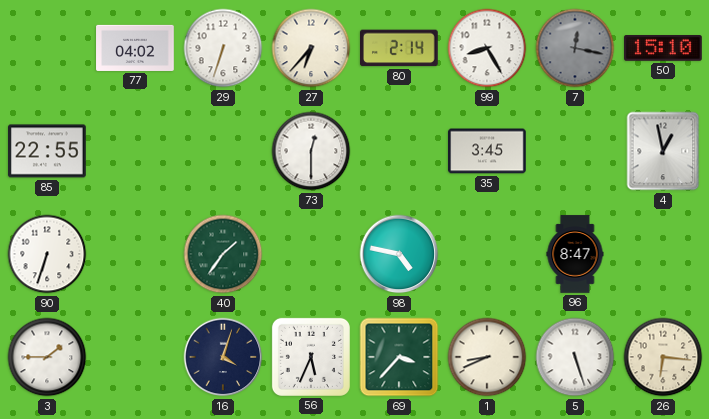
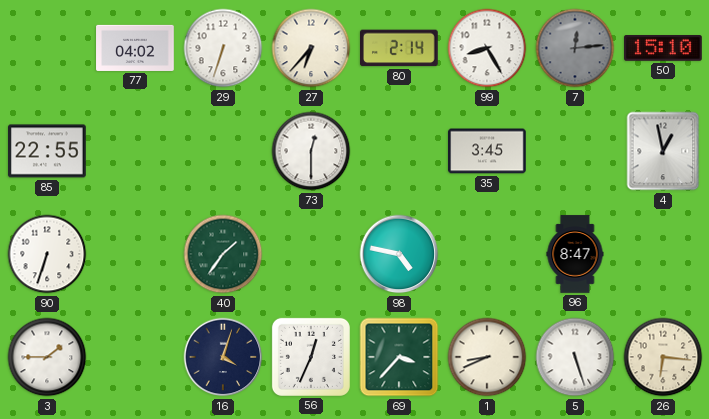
7: 12:17 -> 12:14 (575, 48)
56: 5:34 -> 12:34 (311, 357)
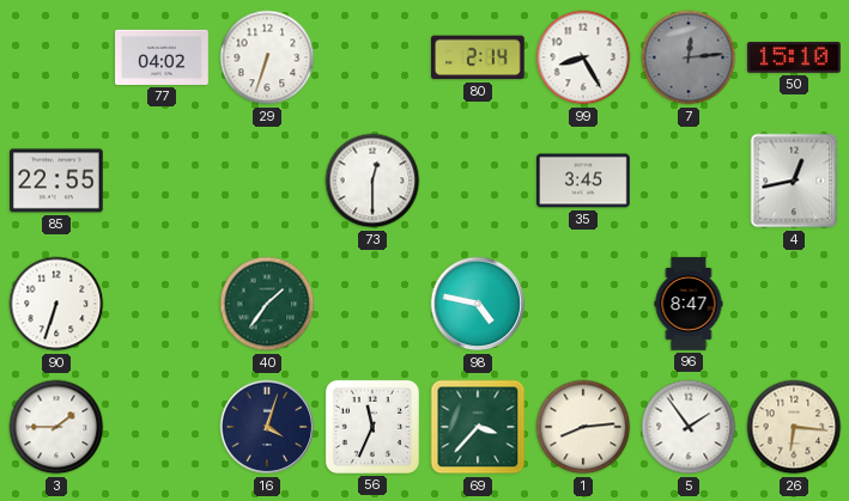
27: 6:37 -> none (311, 48)
4: 12:58 -> 12:43 (794, 181)
56: 12:34 -> 11:34 (372, 427)
1: 8:41 -> 8:14 (583, 427)
5: 5:27 -> 1:54 (689, 427)
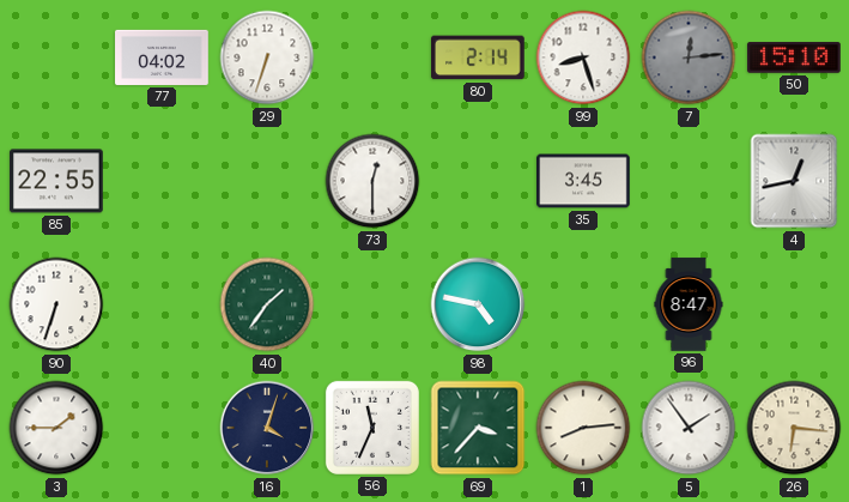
99: 8:25 -> 8:27 (583, 58)
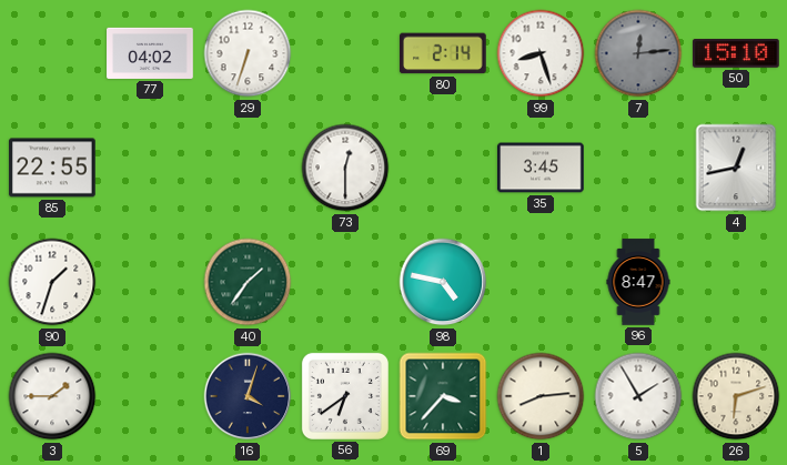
90: 6:33 -> 1:33 (52, 282)
56: 11:34 -> 6:39 (345, 396)
5: 1:54 -> 1:55 (638, 396)
26: 6:16 -> 6:12 (736, 396)
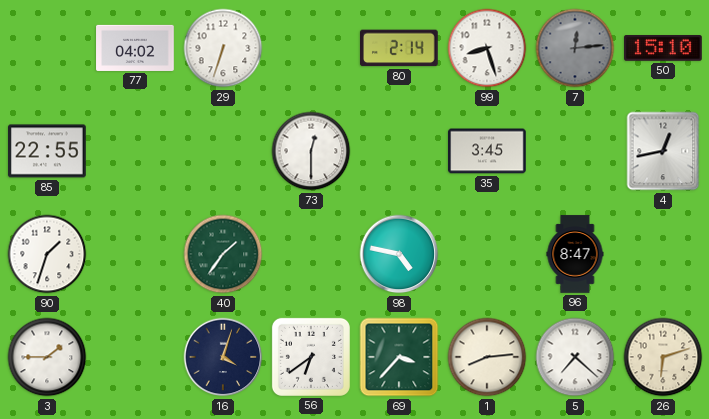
5: 1:55 -> 7:22 (575, 357)
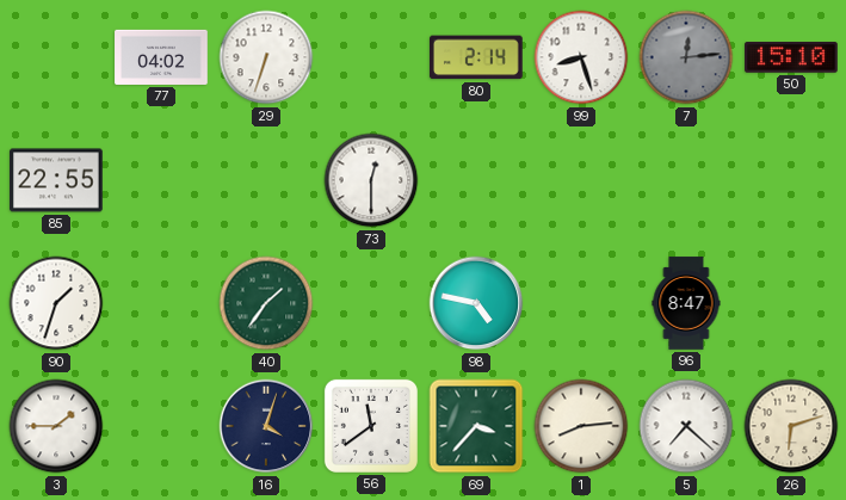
35: 3:45 -> none (487, 151)
4: 12:43 -> none (663, 151)
56: 6:39 -> 11:39 (371, 426)
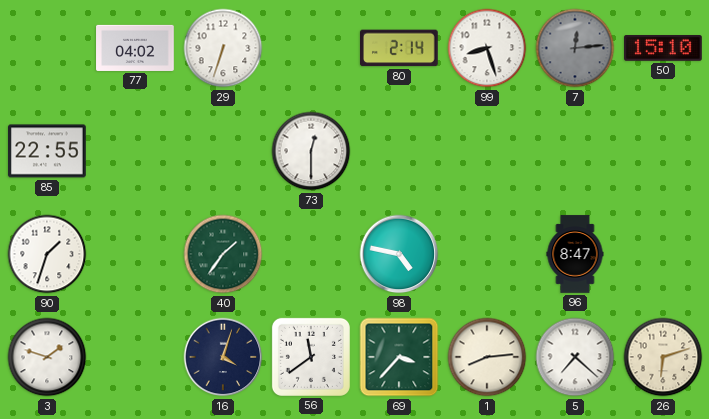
3: 1:45 -> 1:48 (47, 357)
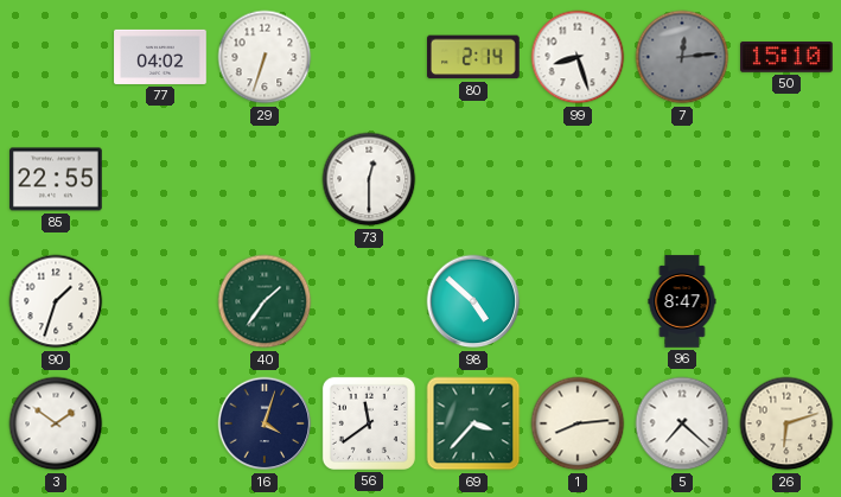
98: 4:47 -> 4:52 (473, 301)
3: 1:48 -> 1:51 (56, 423)
